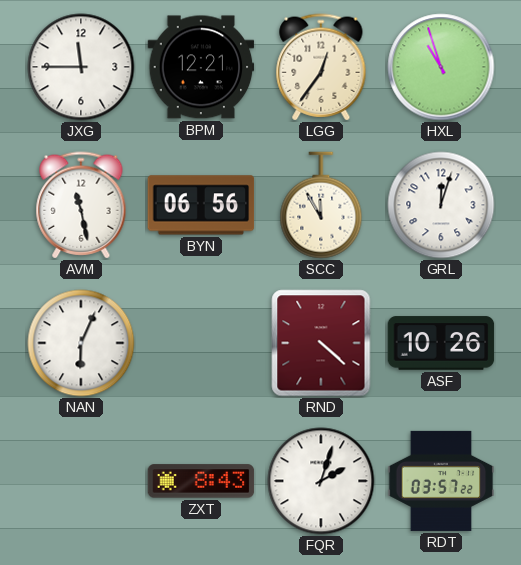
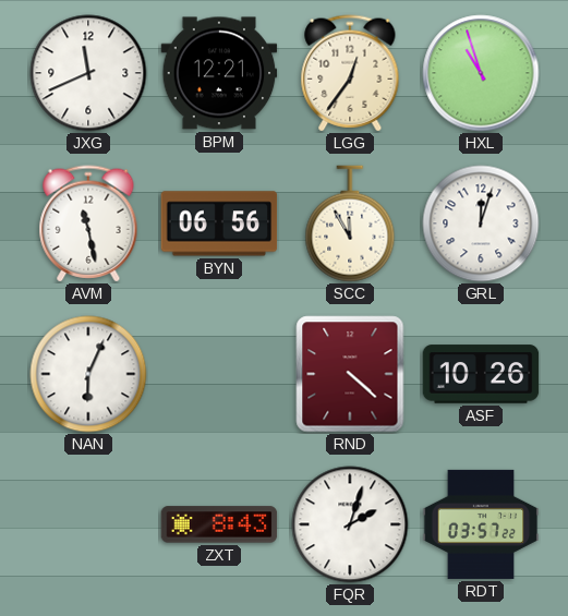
JXG: 11:45 -> 11:41 (88, 73)
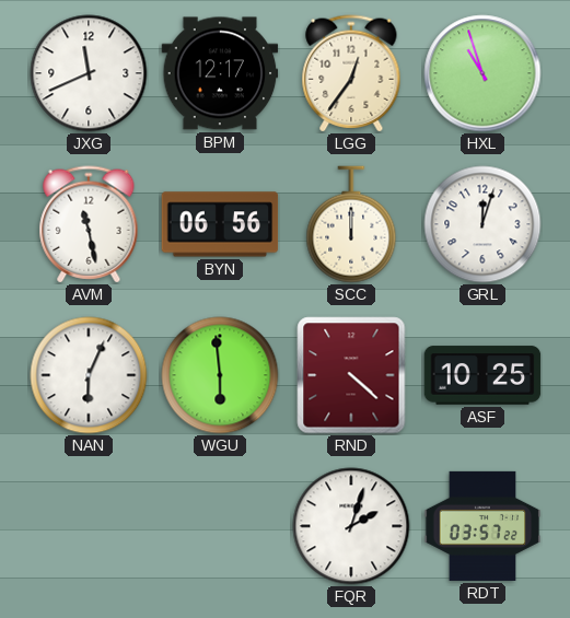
BPM: 12:21 -> 12:17 (220, 73)
SCC: 11:55 -> 12:00 (351, 224)
WGU: none -> 5:59 (220, 375)
ASF: 10:26 -> 10:25 (482, 375)
ZXT: 8:43 -> none (219, 524)
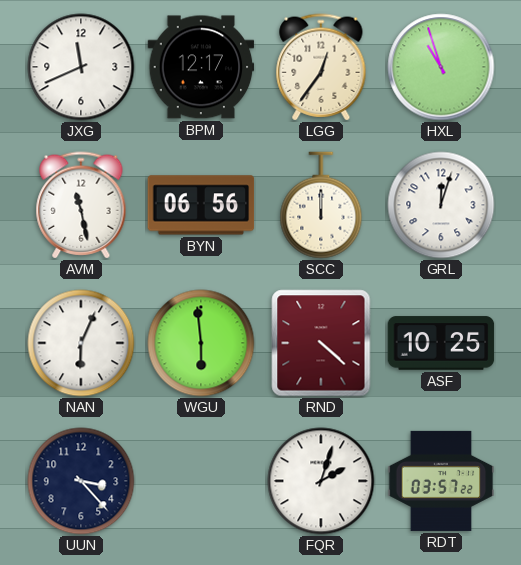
UUN: none -> 3:23 (81, 481)
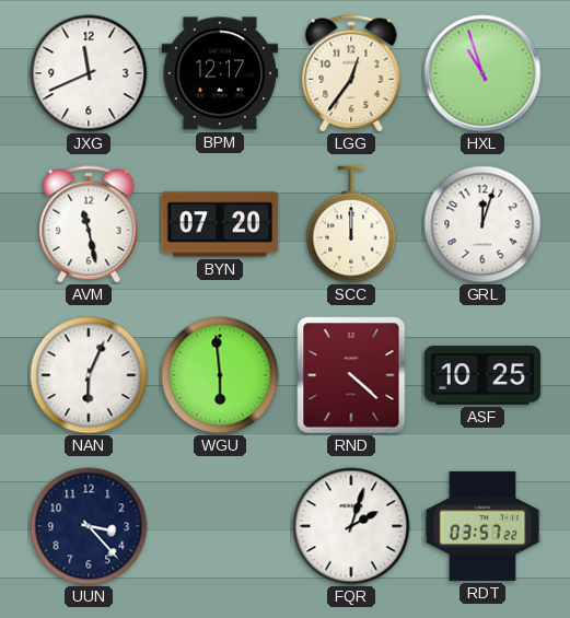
BYN: 06:56 -> 07:20 (220, 224)
